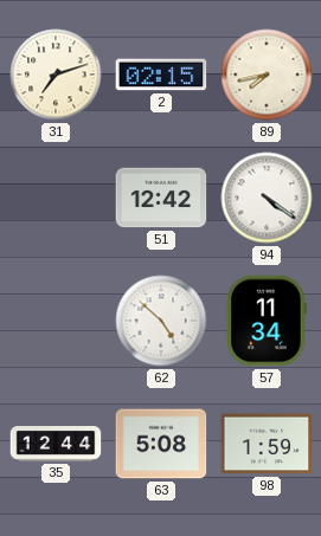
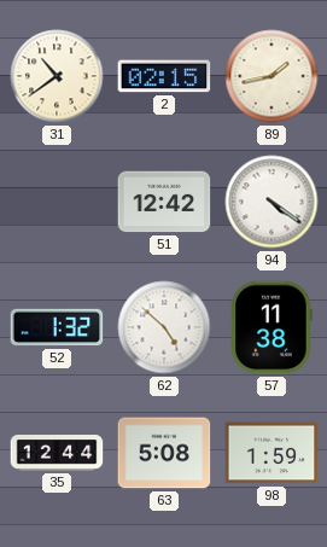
31: 7:12 -> 10:39 (57, 76)
89: 7:43 -> 1:43 (271, 76)
52: none -> 1:32 (57, 327)
57: 11:34 -> 11:38 (271, 327)
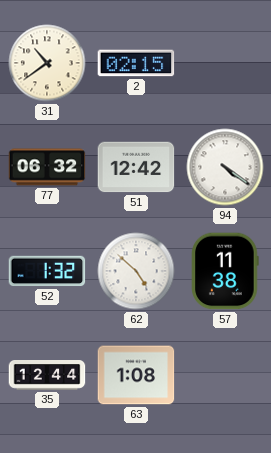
89: 1:43 -> none (271, 76)
77: none -> 06:32 (47, 167)
63: 5:08 -> 1:08 (136, 375)
98: 1:59 -> none (271, 453)
